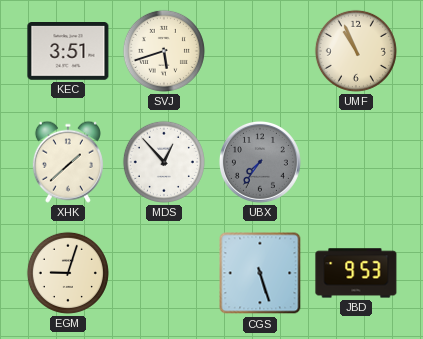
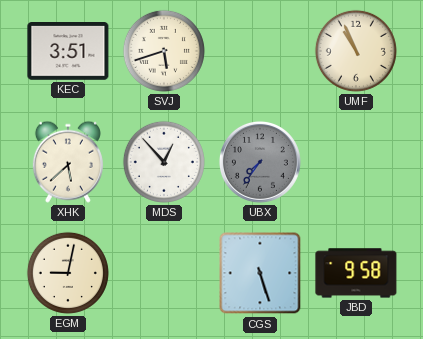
XHK: 1:38 -> 5:38 (68, 162)
EGM: 9:03 -> 9:02 (68, 273)
JBD: 9:53 -> 9:58 (356, 273)
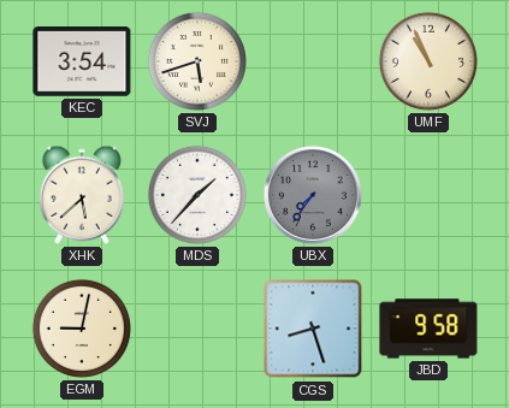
KEC: 3:51 -> 3:54 (82, 63)
MDS: 12:53 -> 1:37 (197, 195)
CGS: 5:27 -> 8:27 (313, 329)
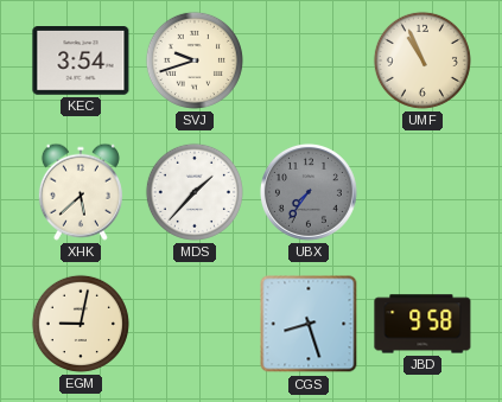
SVJ: 5:42 -> 9:42 (195, 60)
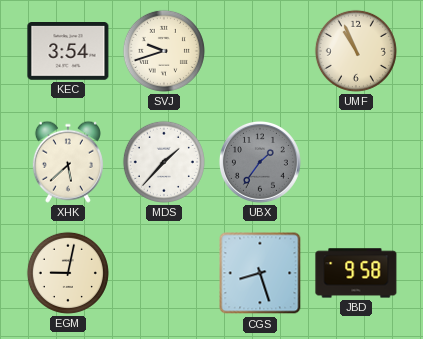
UBX: 7:36 -> 1:36 (260, 162)
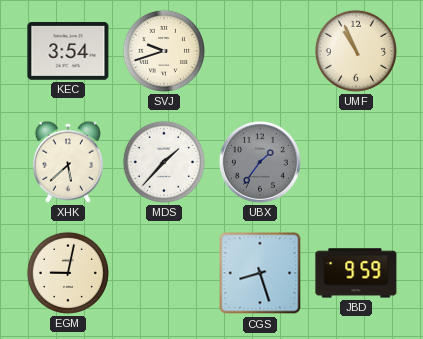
JBD: 9:58 -> 9:59 (356, 273)
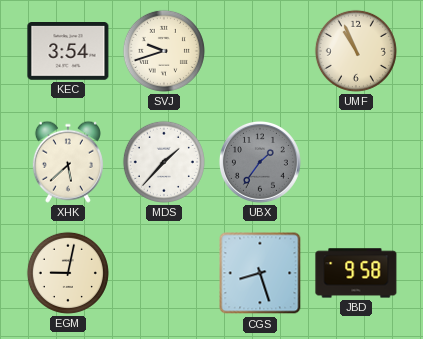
JBD: 9:59 -> 9:58 (356, 273)
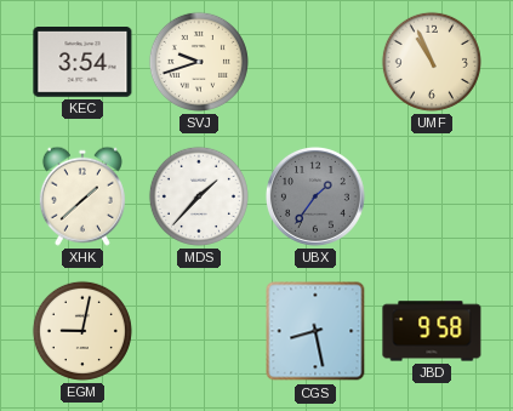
XHK: 5:38 -> 1:38 (82, 196)
CGS: 8:27 -> 8:28 (315, 331)
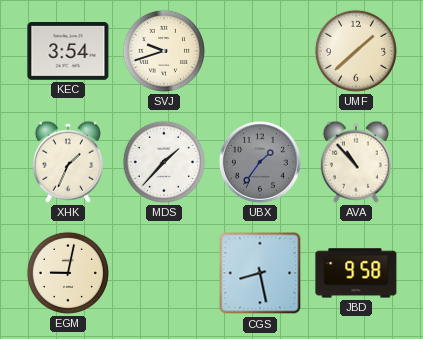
UMF: 10:56 -> 1:38 (356, 51)
XHK: 1:38 -> 1:34 (68, 162)
AVA: none -> 10:53 (356, 162)
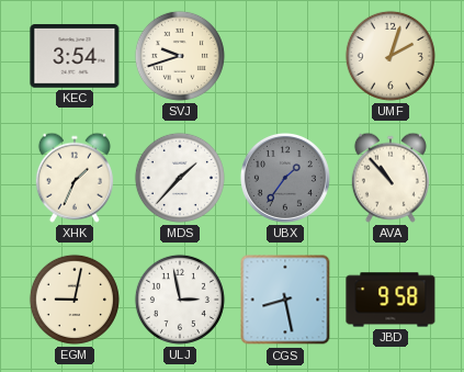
UMF: 1:38 -> 2:03 (391, 56)
ULJ: none -> 2:58 (180, 300)
